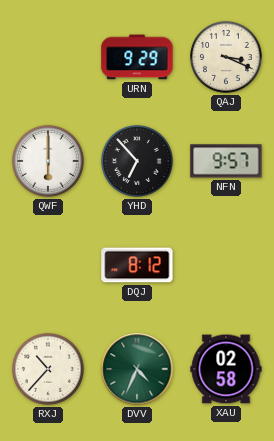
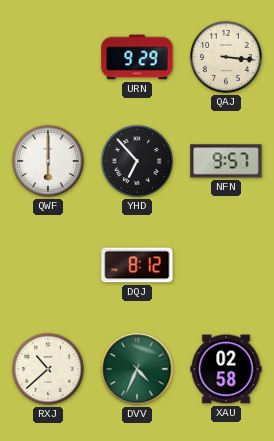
QAJ: 3:19 -> 3:16 (227, 58)
RXJ: 10:37 -> 10:38 (49, 370)
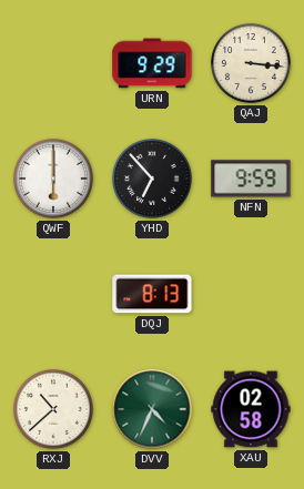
NFN: 9:57 -> 9:59 (251, 179)
DQJ: 8:12 -> 8:13 (152, 294)
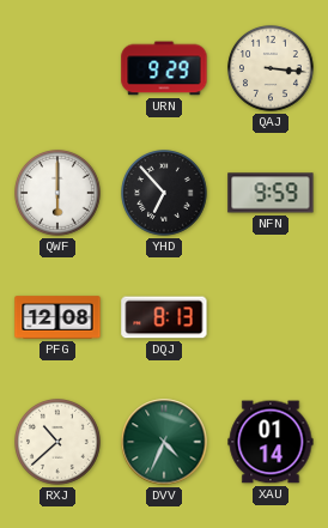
PFG: none -> 12:08 (57, 317)
XAU: 02:58 -> 01:14 (271, 442)
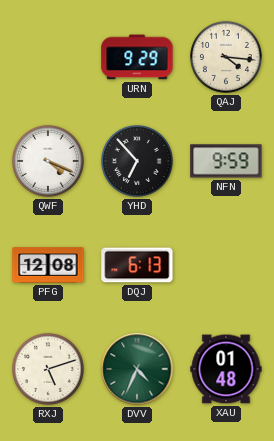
QAJ: 3:16 -> 4:16 (227, 58)
QWF: 6:00 -> 4:19 (49, 162)
DQJ: 8:13 -> 6:13 (137, 265)
RXJ: 10:38 -> 5:12 (49, 370)
XAU: 01:14 -> 01:48 (226, 369)
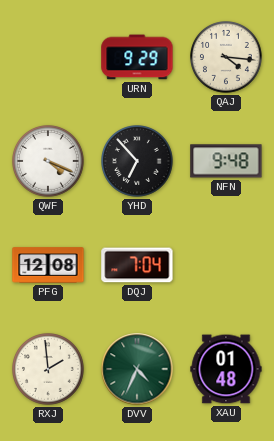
NFN: 9:59 -> 9:48 (226, 161)
DQJ: 6:13 -> 7:04 (137, 265)
RXJ: 5:12 -> 1:59 (49, 370)
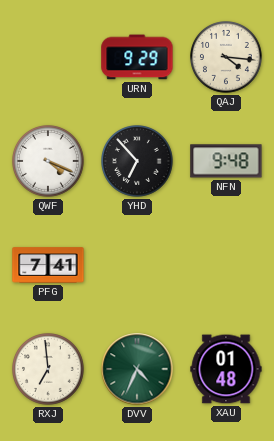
PFG: 12:08 -> 7:41 (48, 265)
DQJ: 7:04 -> none (137, 265)
RXJ: 1:59 -> 6:59 (49, 370)
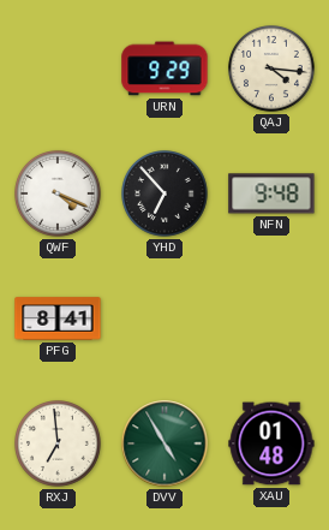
PFG: 7:41 -> 8:41 (58, 318)
DVV: 4:34 -> 4:55 (164, 443)
